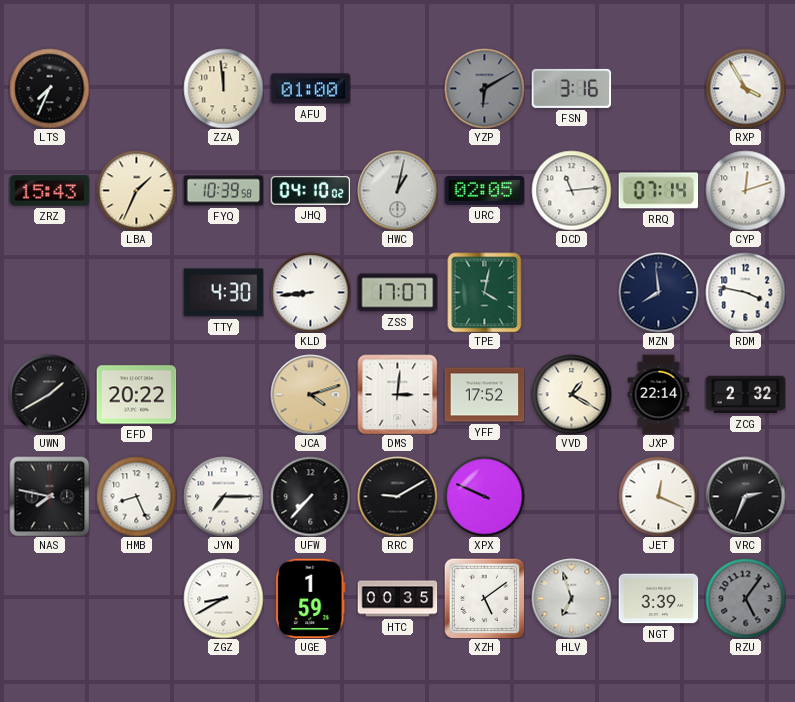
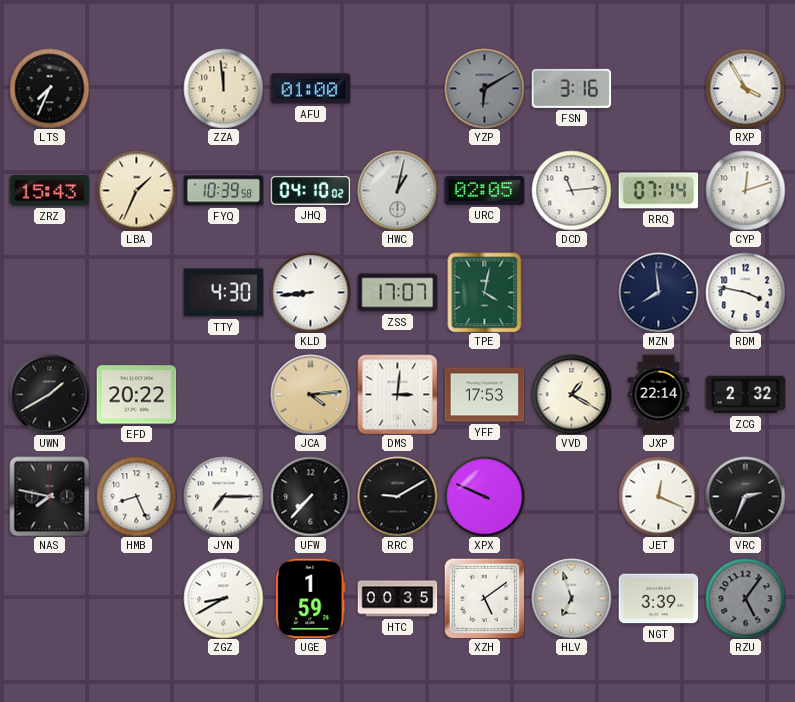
JCA: 4:12 -> 4:14 (310, 394)
YFF: 17:52 -> 17:53 (484, 395)
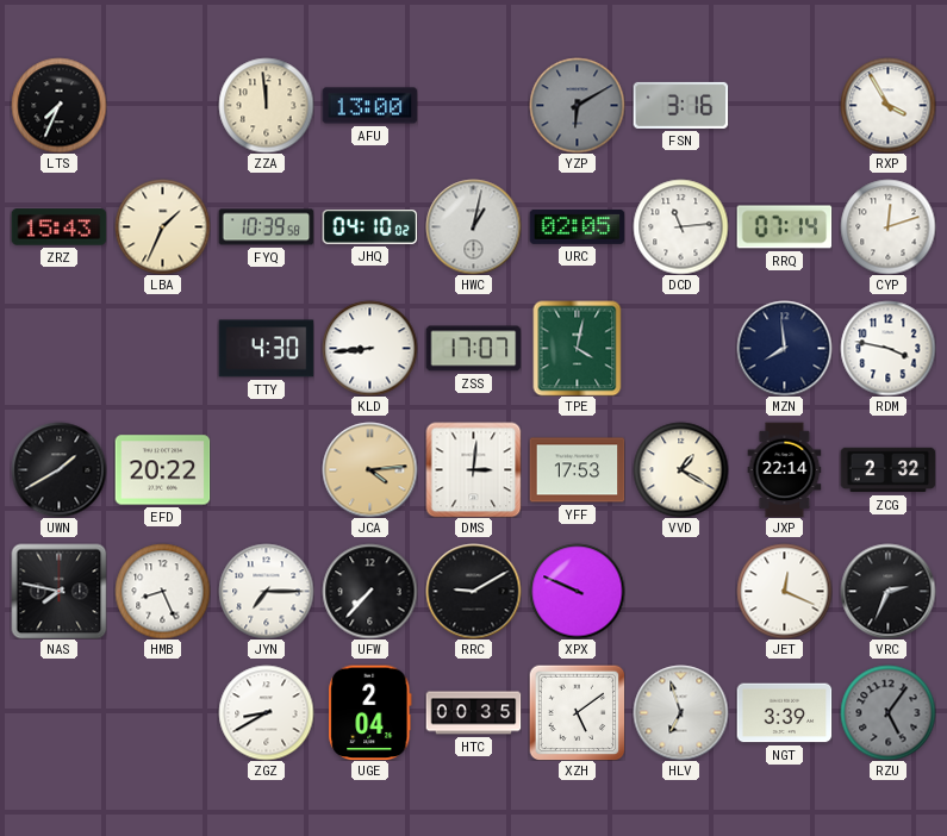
AFU: 01:00 -> 13:00 (369, 106)
UGE: 1:59 -> 2:04 (370, 712)
